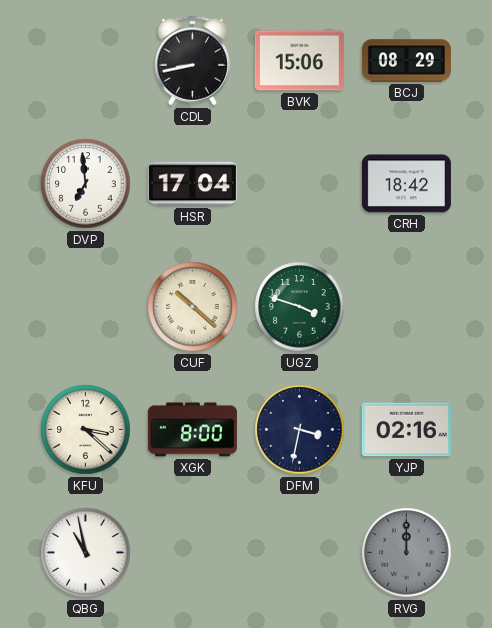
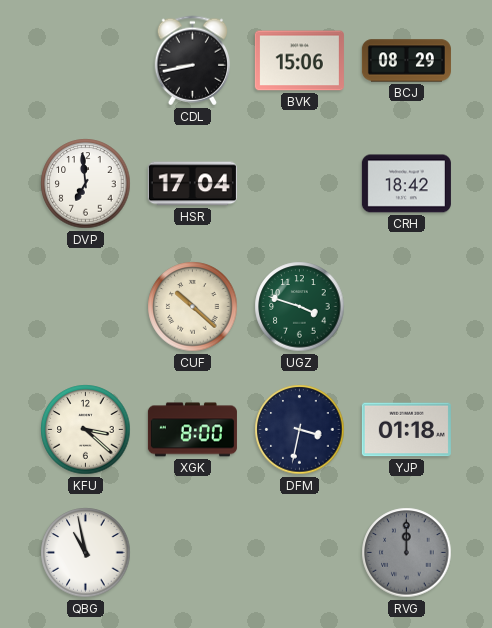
YJP: 02:16 -> 01:18 (406, 430)
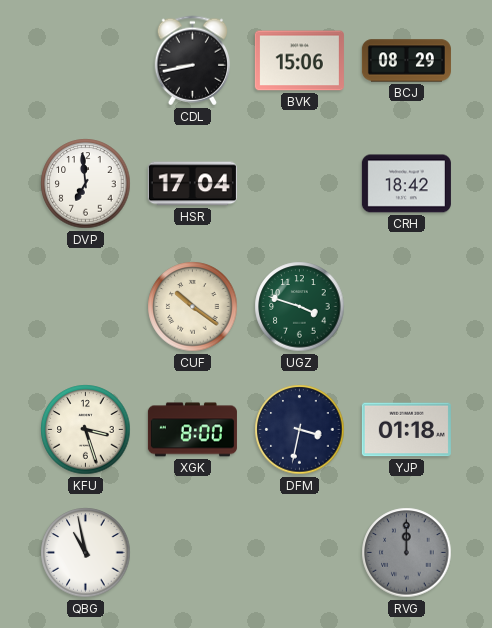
CUF: 10:22 -> 10:21 (193, 307)
KFU: 3:22 -> 3:27 (86, 430)
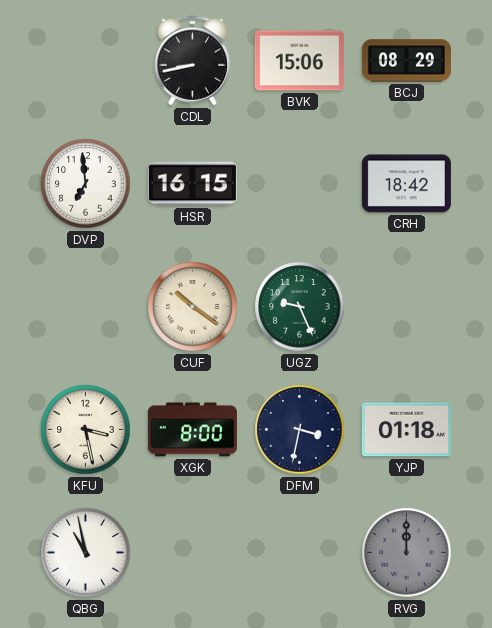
HSR: 17:04 -> 16:15 (192, 184)
UGZ: 3:48 -> 9:26 (300, 307)
KFU: 3:27 -> 3:28 (86, 430)
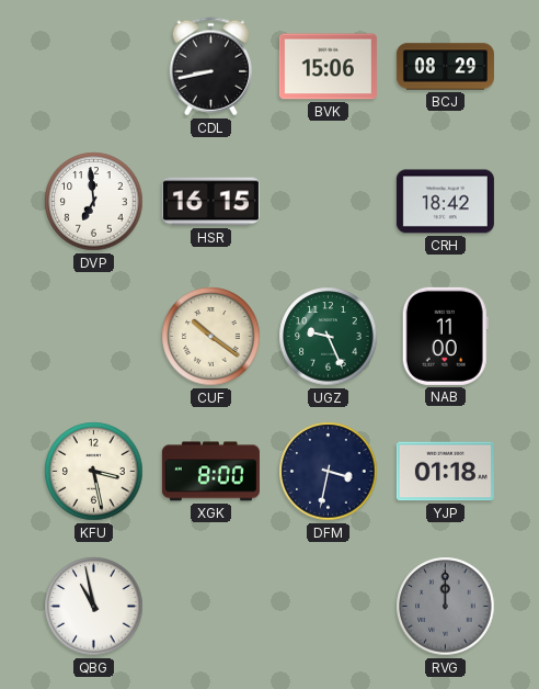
NAB: none -> 11:00 (445, 336)
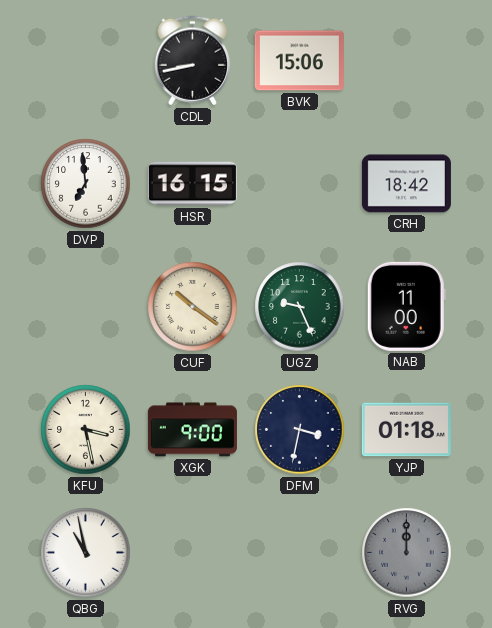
BCJ: 08:29 -> none (445, 67)
XGK: 8:00 -> 9:00 (192, 430)
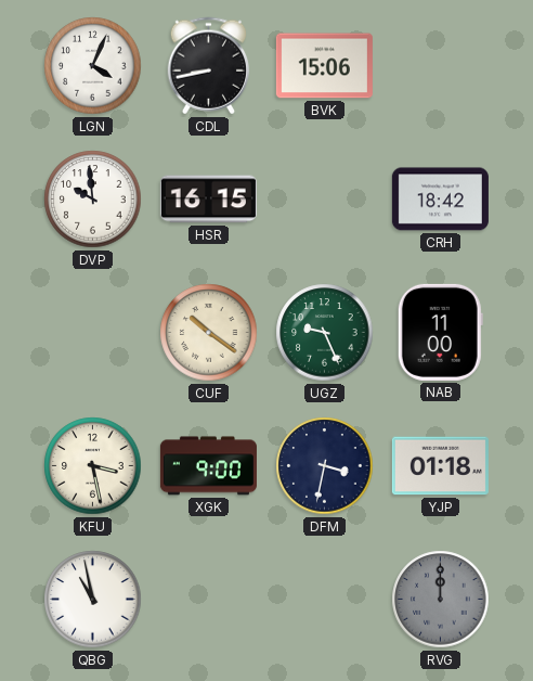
LGN: none -> 4:04 (93, 66)
DVP: 6:59 -> 9:59 (93, 200)
